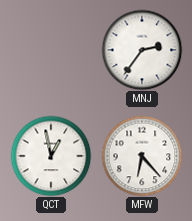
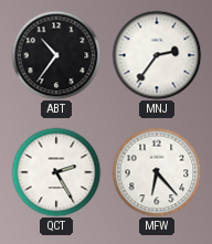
ABT: none -> 10:36 (56, 55)
QCT: 12:58 -> 2:25 (56, 172)
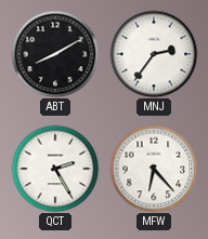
ABT: 10:36 -> 8:10 (55, 54)
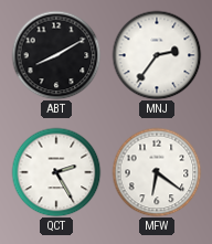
MFW: 6:23 -> 6:21 (157, 172)
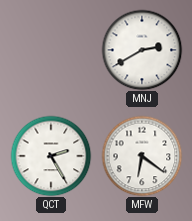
ABT: 8:10 -> none (56, 55)
MNJ: 2:36 -> 2:40 (142, 50)
